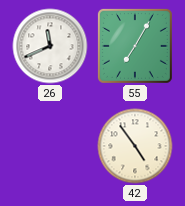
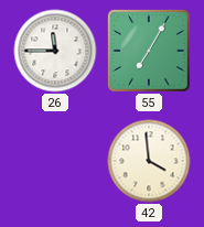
26: 11:41 -> 11:45 (55, 51)
42: 4:54 -> 3:59 (149, 161)
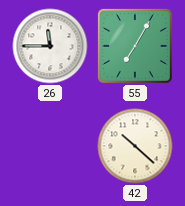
42: 3:59 -> 10:22 (135, 146)
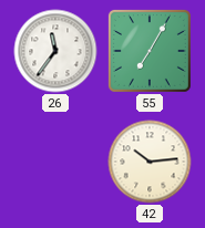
26: 11:45 -> 11:36 (55, 51)
42: 10:22 -> 10:14 (150, 162)
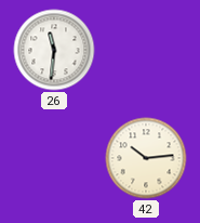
26: 11:36 -> 11:31 (54, 50)
55: 7:05 -> none (150, 51)
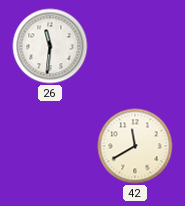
42: 10:14 -> 11:40 (135, 146)
